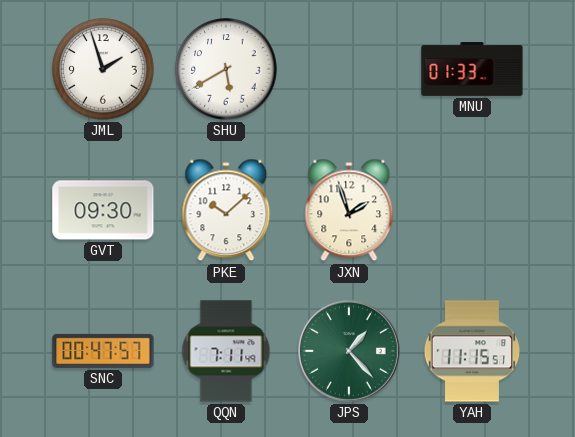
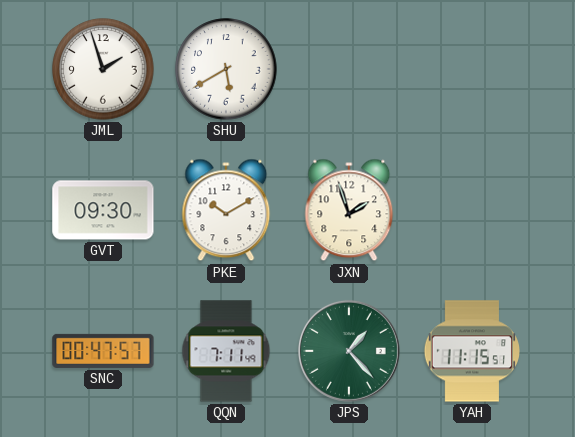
MNU: 01:33 -> none (472, 70)
PKE: 10:08 -> 10:10 (226, 210)
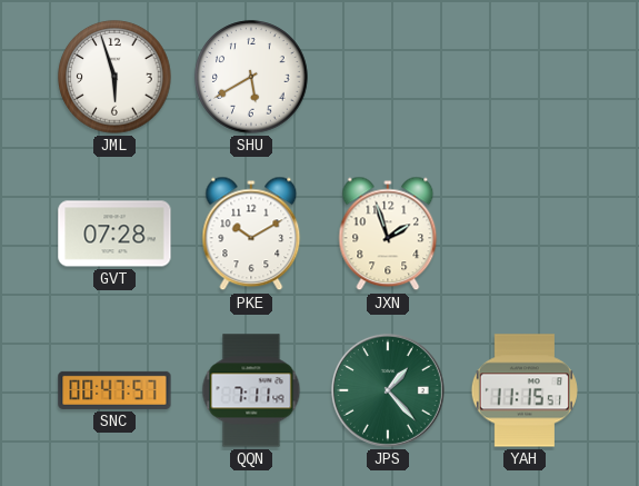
JML: 1:57 -> 5:57 (114, 77)
GVT: 09:30 -> 07:28 (114, 234)
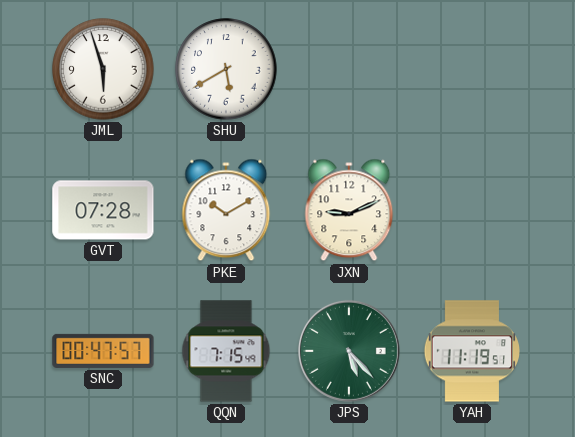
JXN: 1:57 -> 9:11 (349, 210)
QQN: 7:11 -> 7:15 (226, 351)
JPS: 1:23 -> 5:23 (349, 351)
YAH: 11:15 -> 11:19 (471, 351)
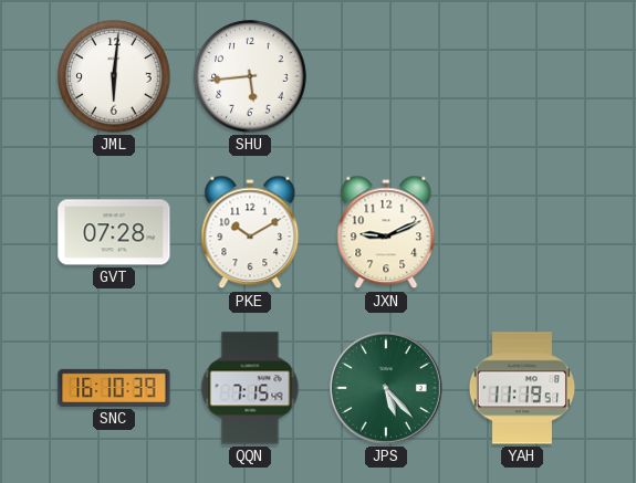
JML: 5:57 -> 6:01 (114, 76)
SHU: 5:40 -> 5:44 (250, 76)
SNC: 00:47 -> 16:10 (114, 388)
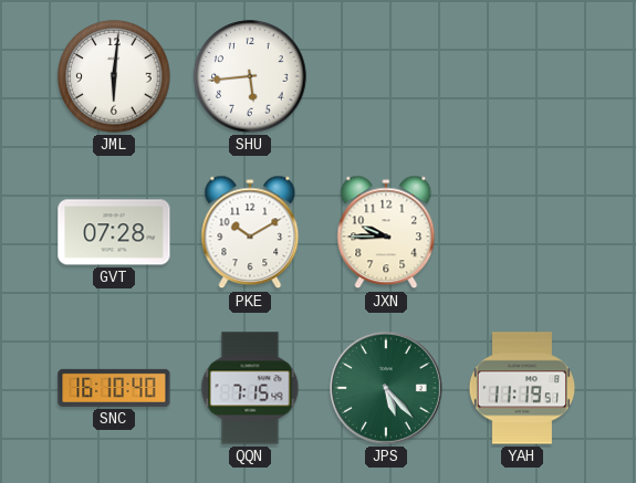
JXN: 9:11 -> 9:45 (386, 232)
SNC: 16:10:39 -> 16:10:40 (114, 388)
